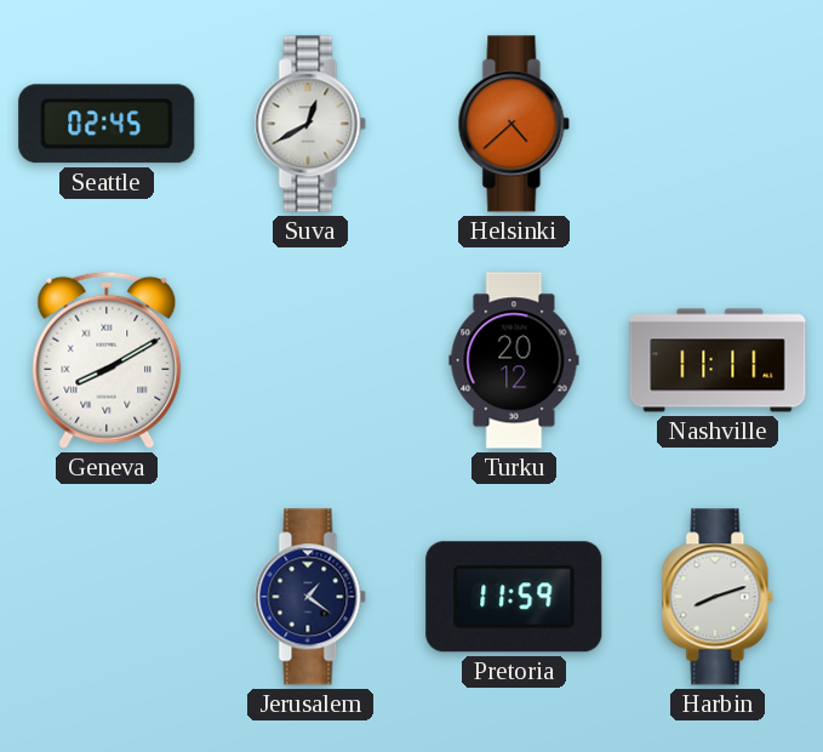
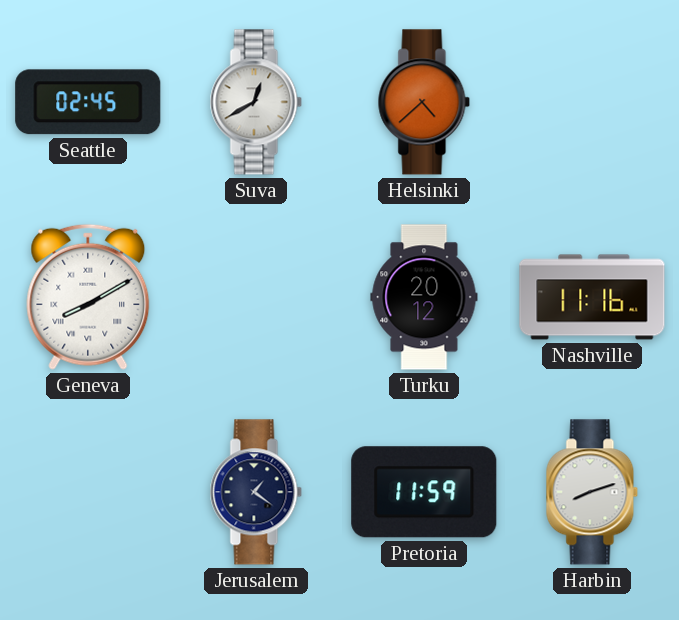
Nashville: 11:11 -> 11:16 (592, 297)
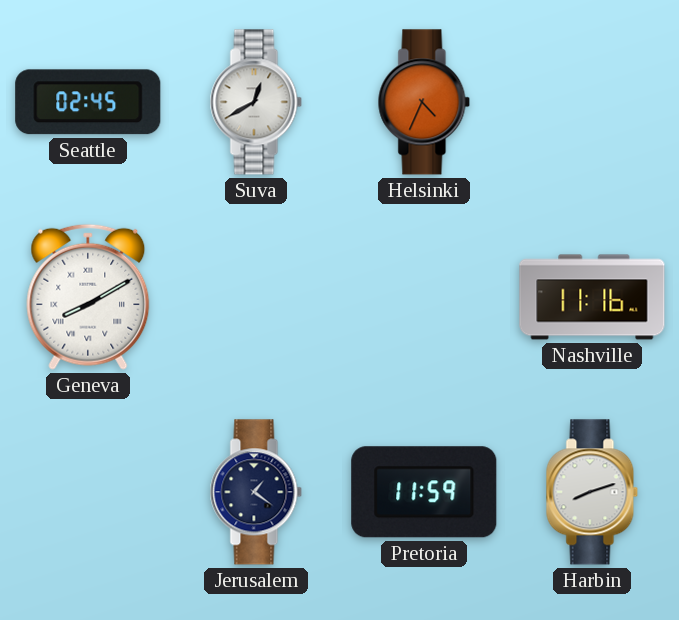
Helsinki: 4:38 -> 4:34 (424, 102)
Turku: 20:12 -> none (424, 297)
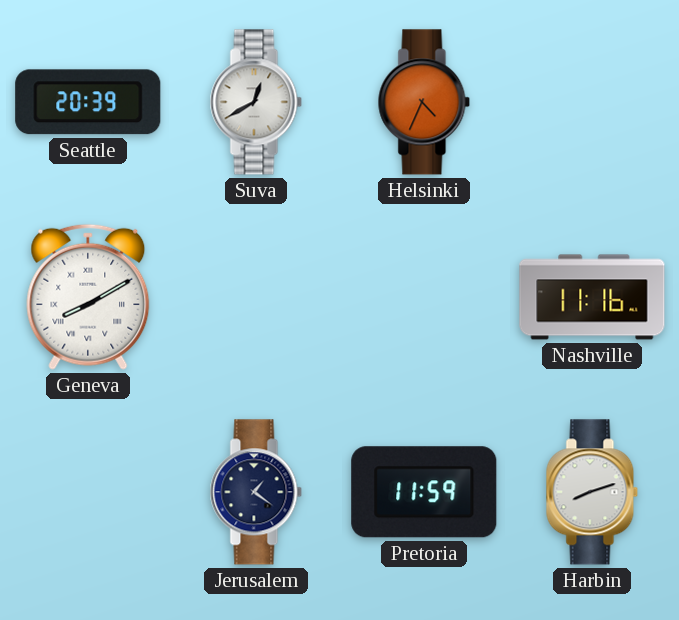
Seattle: 02:45 -> 20:39 (88, 102)
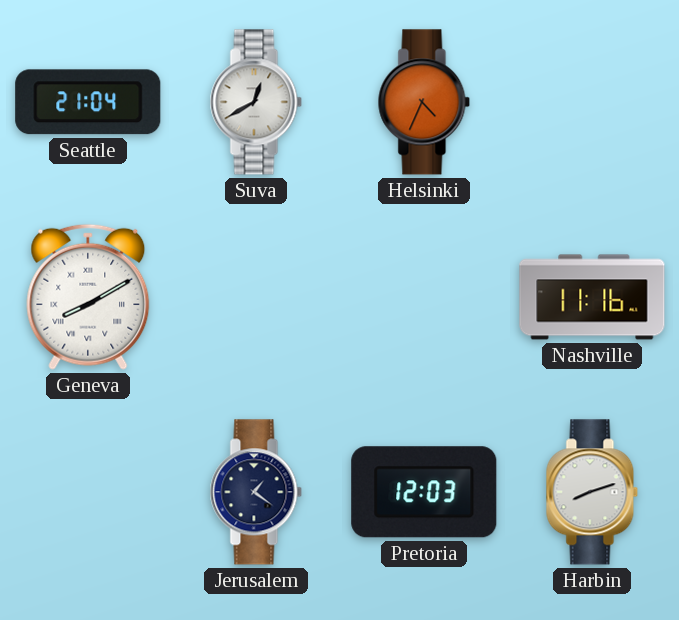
Seattle: 20:39 -> 21:04 (88, 102)
Pretoria: 11:59 -> 12:03 (424, 492)
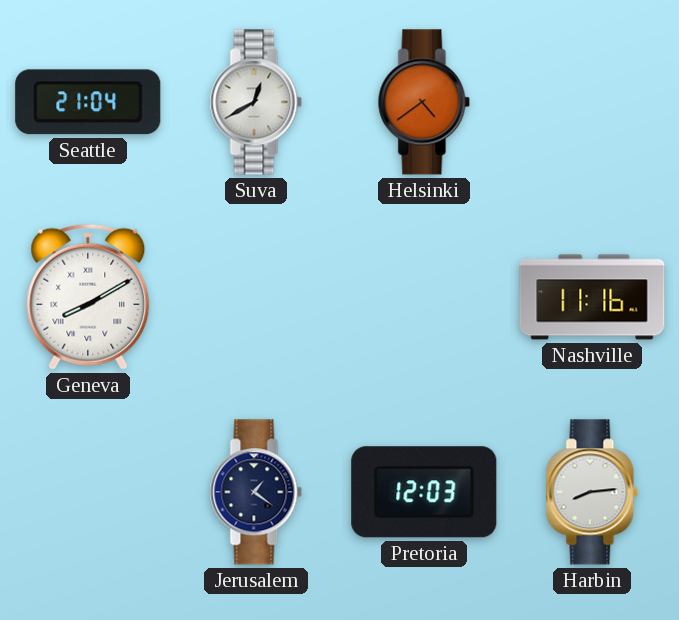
Helsinki: 4:34 -> 4:39 (424, 102)
Harbin: 8:12 -> 8:14 (592, 492)
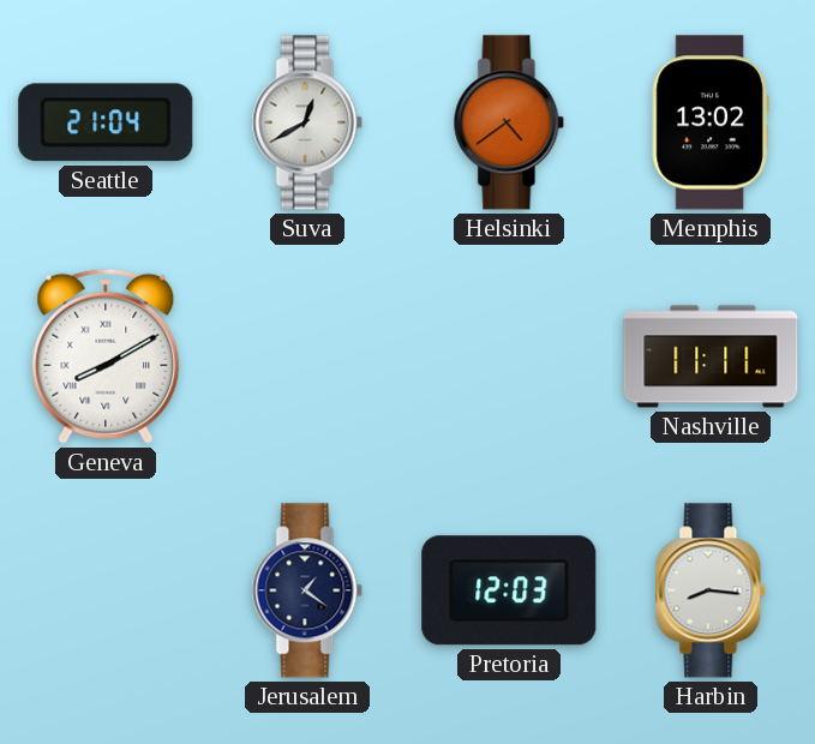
Memphis: none -> 13:02 (711, 122)
Nashville: 11:16 -> 11:11 (711, 356)
Harbin: 8:14 -> 8:16 (711, 590)
